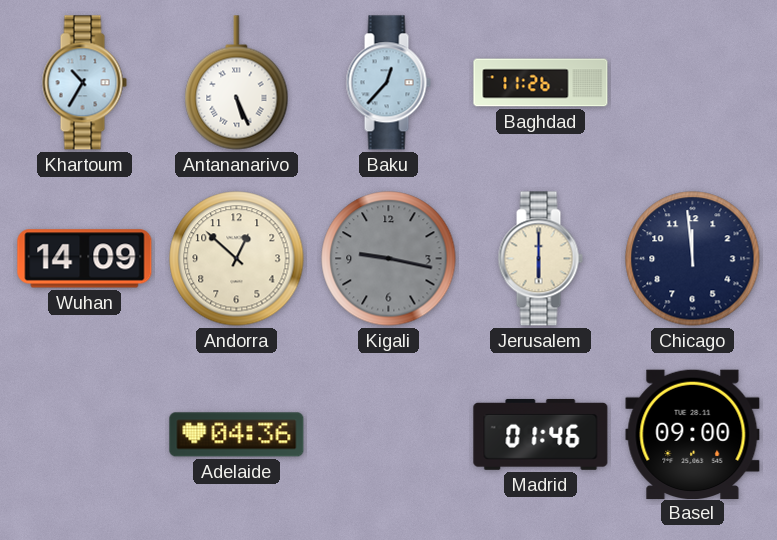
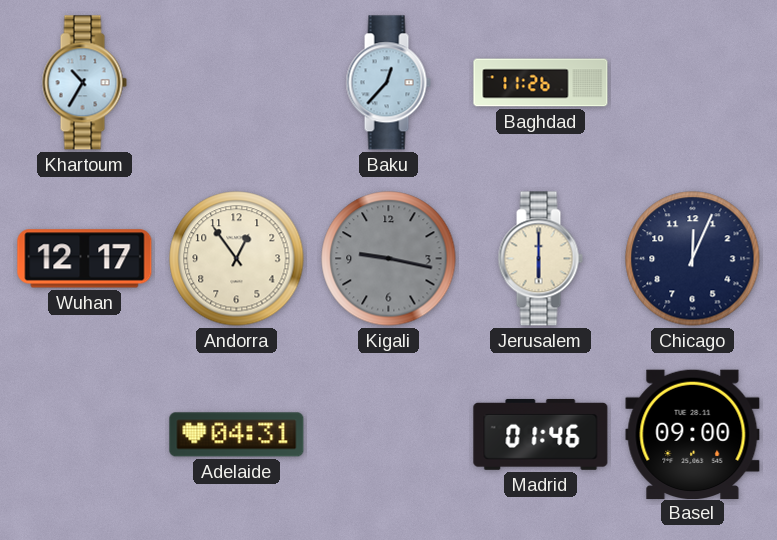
Antananarivo: 5:26 -> none (237, 83)
Wuhan: 14:09 -> 12:17 (85, 259)
Andorra: 12:52 -> 12:54 (237, 259)
Chicago: 11:59 -> 12:04 (693, 259)
Adelaide: 04:36 -> 04:31 (237, 435)
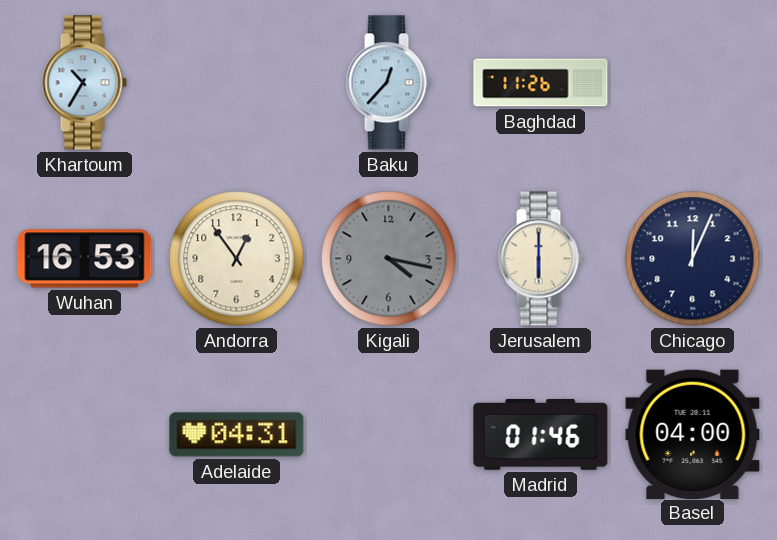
Wuhan: 12:17 -> 16:53 (85, 259)
Kigali: 9:17 -> 4:17 (389, 259)
Basel: 09:00 -> 04:00 (693, 434)
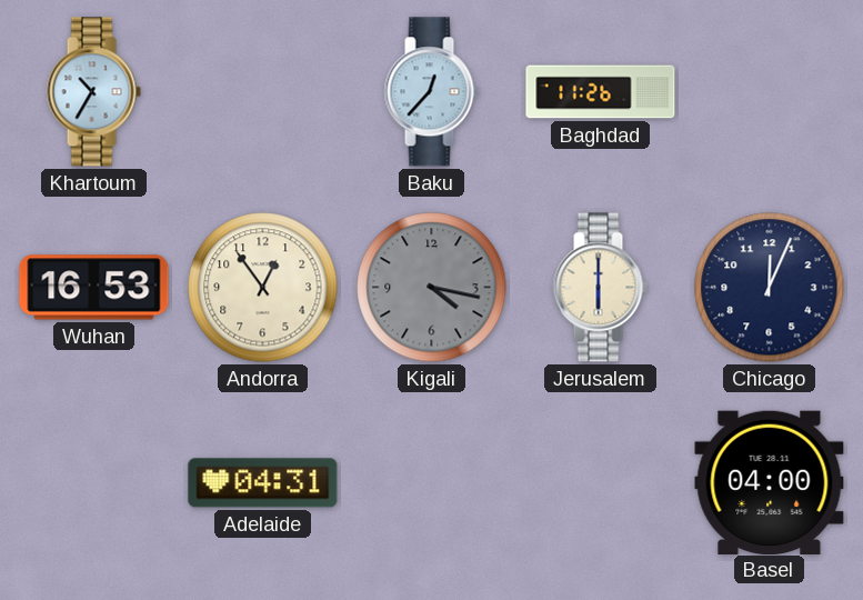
Madrid: 01:46 -> none (541, 434)
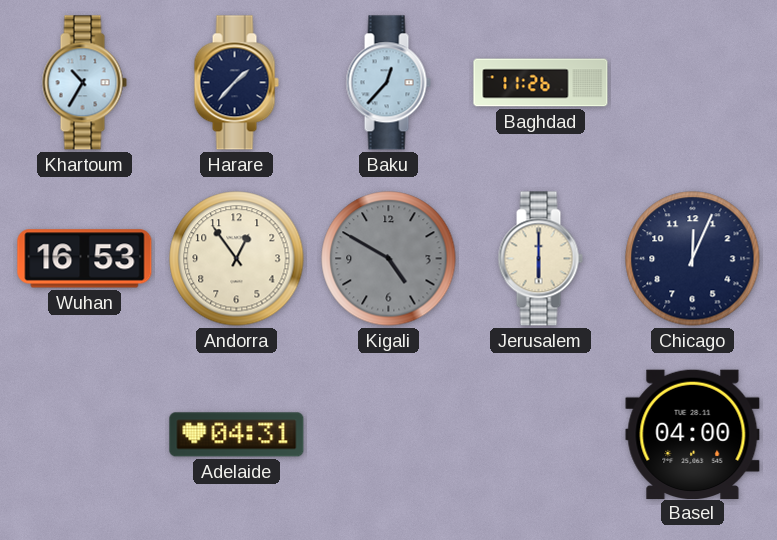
Harare: none -> 1:37 (236, 83)
Kigali: 4:17 -> 4:50 (389, 259)
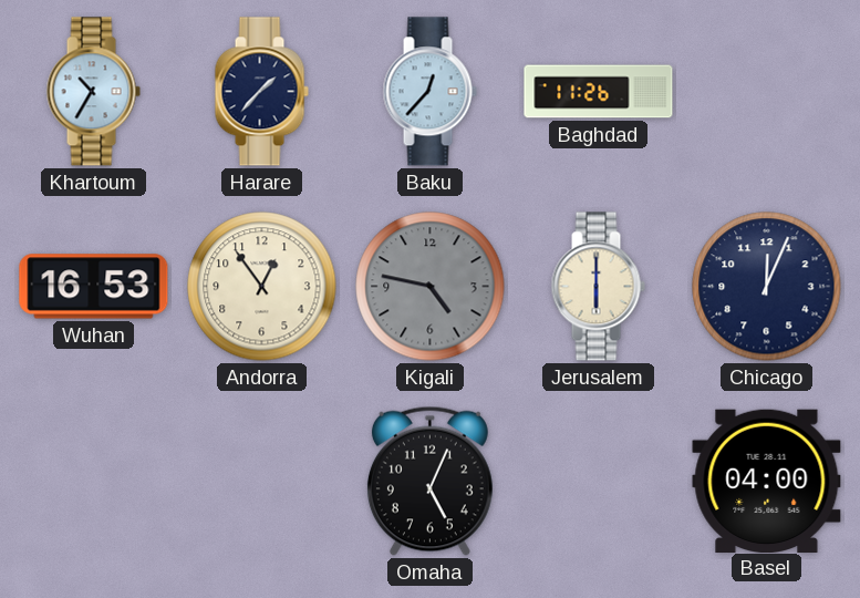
Kigali: 4:50 -> 4:47 (431, 287)
Adelaide: 04:31 -> none (237, 435)
Omaha: none -> 5:04 (429, 481)
